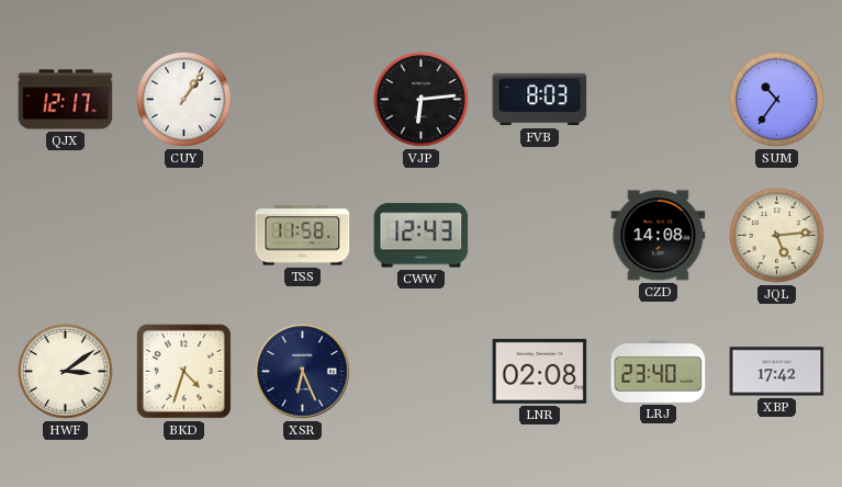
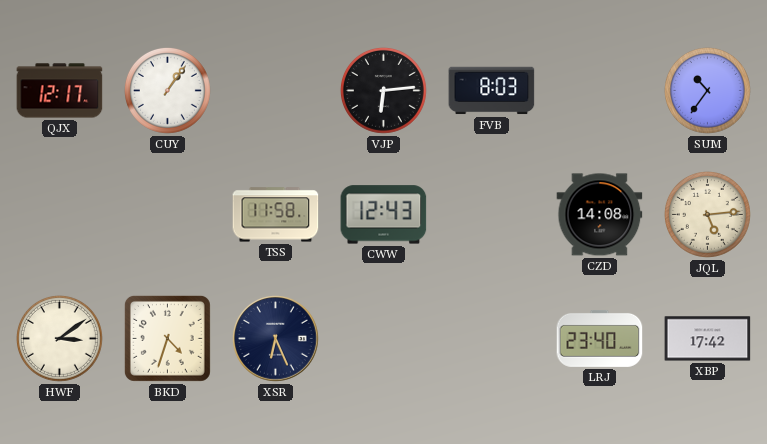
LNR: 02:08 -> none (540, 371)
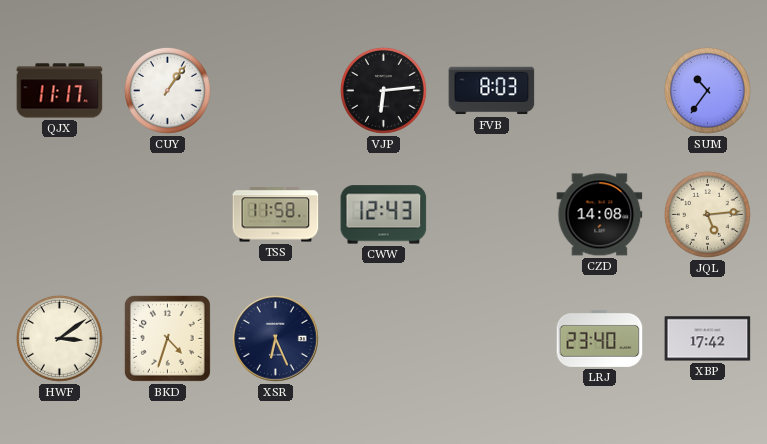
QJX: 12:17 -> 11:17 (60, 91)
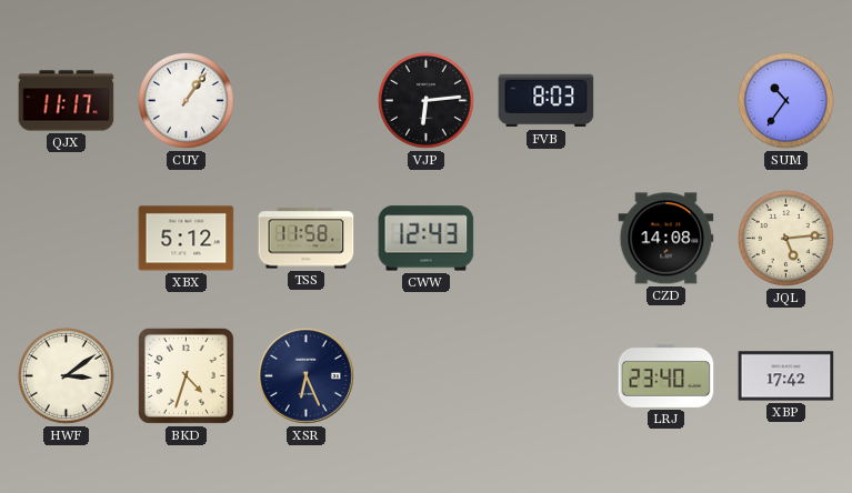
XBX: none -> 5:12 (187, 239)
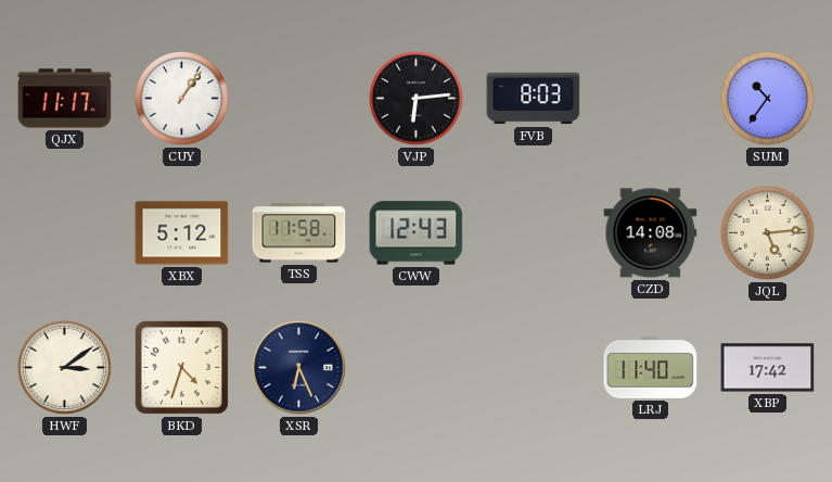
LRJ: 23:40 -> 11:40 (651, 367)
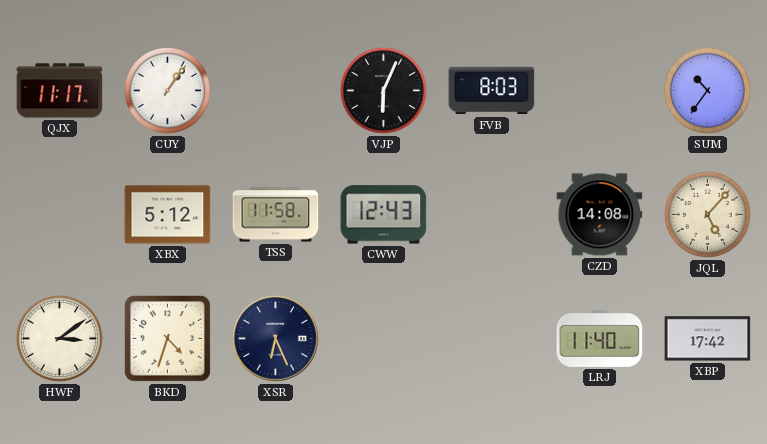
VJP: 6:14 -> 6:04 (383, 90)
JQL: 5:14 -> 5:07 (707, 214)
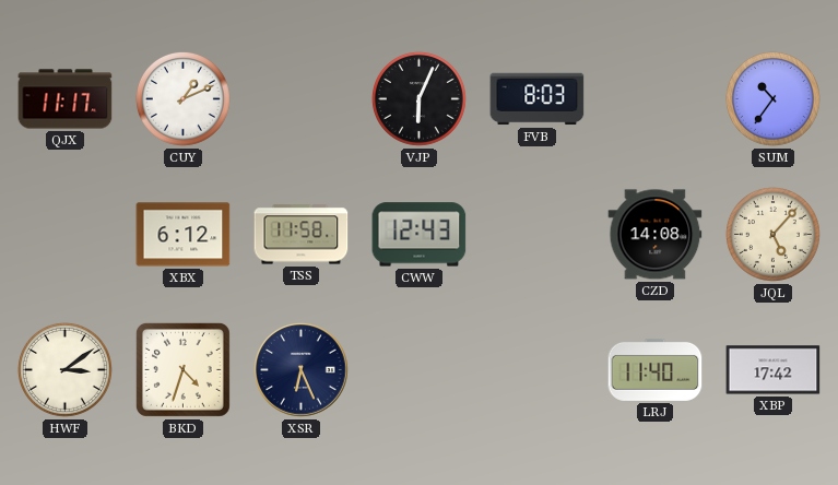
CUY: 1:06 -> 1:11 (182, 98)
XBX: 5:12 -> 6:12 (184, 235)
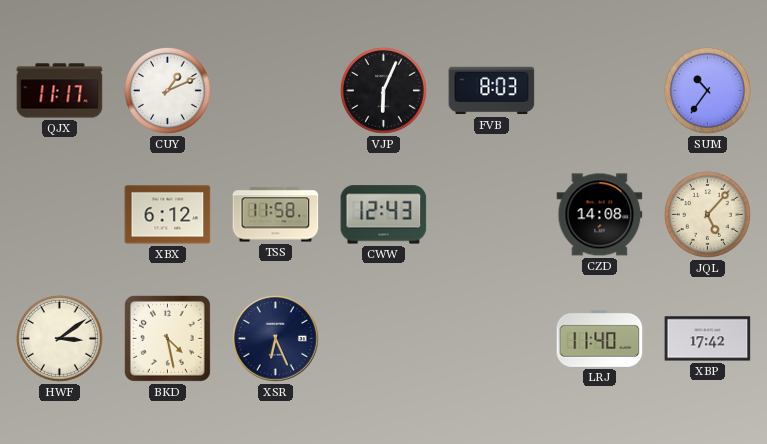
BKD: 4:33 -> 4:28 (167, 338)
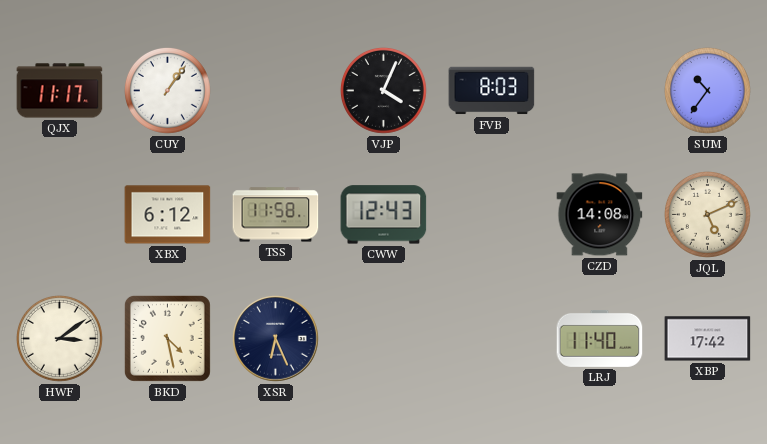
CUY: 1:11 -> 1:06 (167, 90)
VJP: 6:04 -> 4:04 (383, 90)
JQL: 5:07 -> 5:11 (707, 214)
